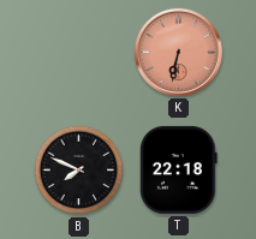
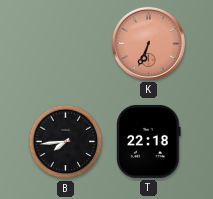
K: 6:32 -> 6:34 (148, 43)
B: 7:49 -> 7:44 (66, 142)
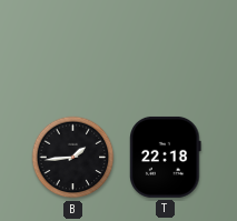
K: 6:34 -> none (148, 43)
B: 7:44 -> 1:44 (73, 158)
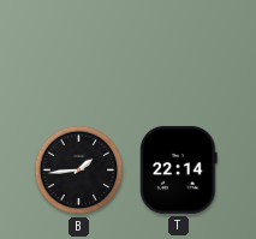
T: 22:18 -> 22:14 (179, 169)
